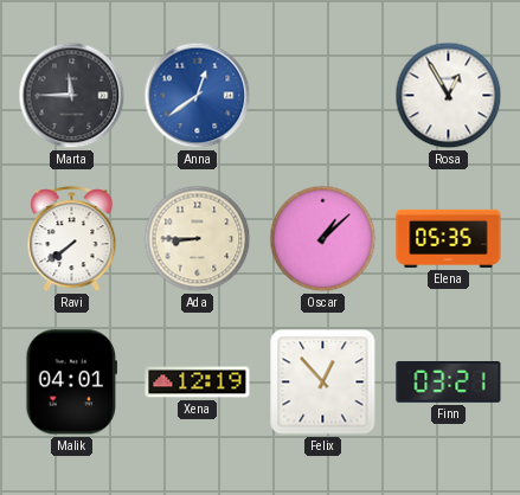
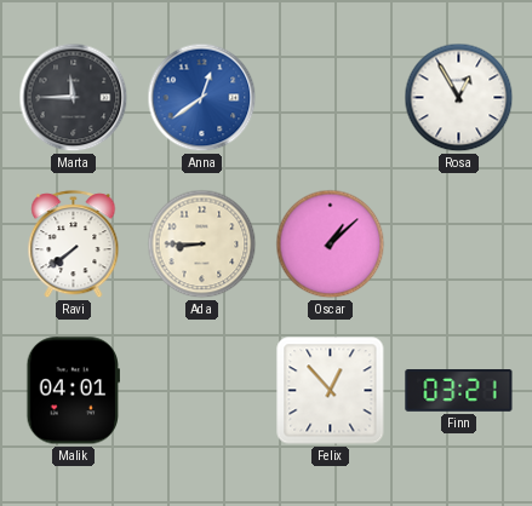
Elena: 05:35 -> none (449, 238)
Xena: 12:19 -> none (198, 382)
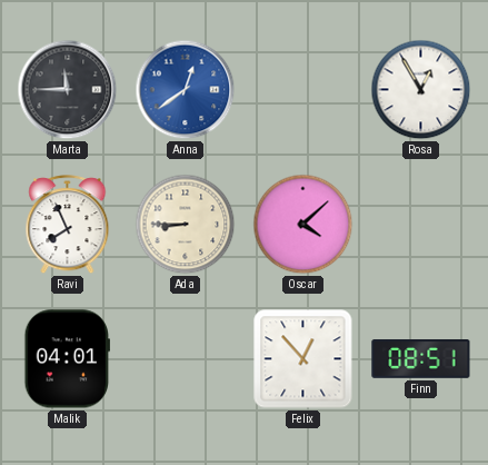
Ravi: 7:39 -> 7:56 (68, 225)
Oscar: 1:08 -> 4:08 (303, 225)
Finn: 03:21 -> 08:51 (421, 359)
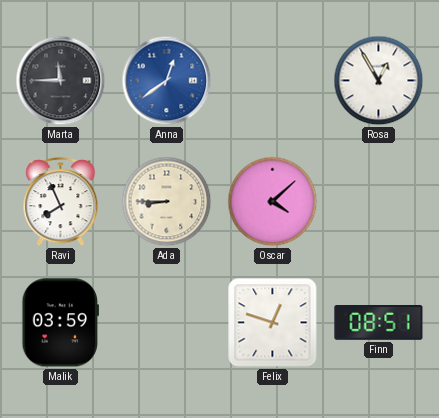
Malik: 04:01 -> 03:59 (61, 323)
Felix: 12:53 -> 12:48 (273, 323)
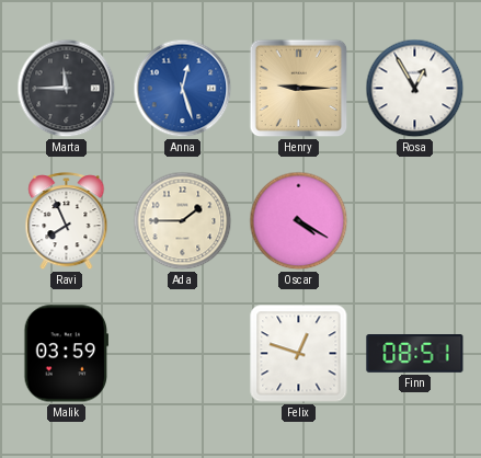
Anna: 12:39 -> 12:27 (183, 89)
Henry: none -> 9:15 (299, 89)
Ada: 8:45 -> 1:45 (183, 221)
Oscar: 4:08 -> 4:20 (299, 221)
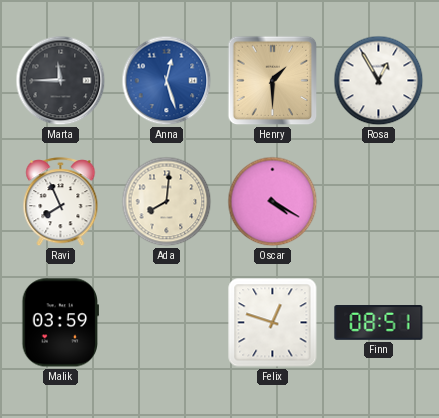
Henry: 9:15 -> 1:30 (273, 81)
Ada: 1:45 -> 8:01 (167, 202)
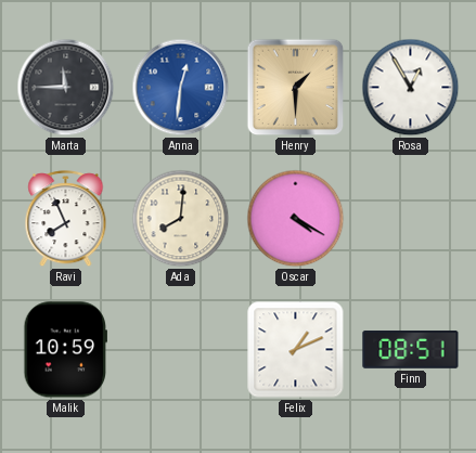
Anna: 12:27 -> 12:31 (181, 88)
Malik: 03:59 -> 10:59 (66, 350)
Felix: 12:48 -> 1:11 (296, 350)
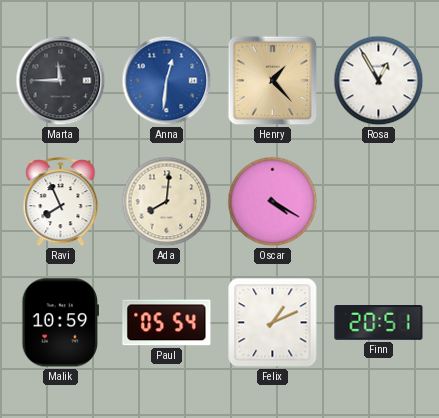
Henry: 1:30 -> 1:23 (273, 81)
Paul: none -> 05:54 (167, 323)
Finn: 08:51 -> 20:51 (379, 323)
